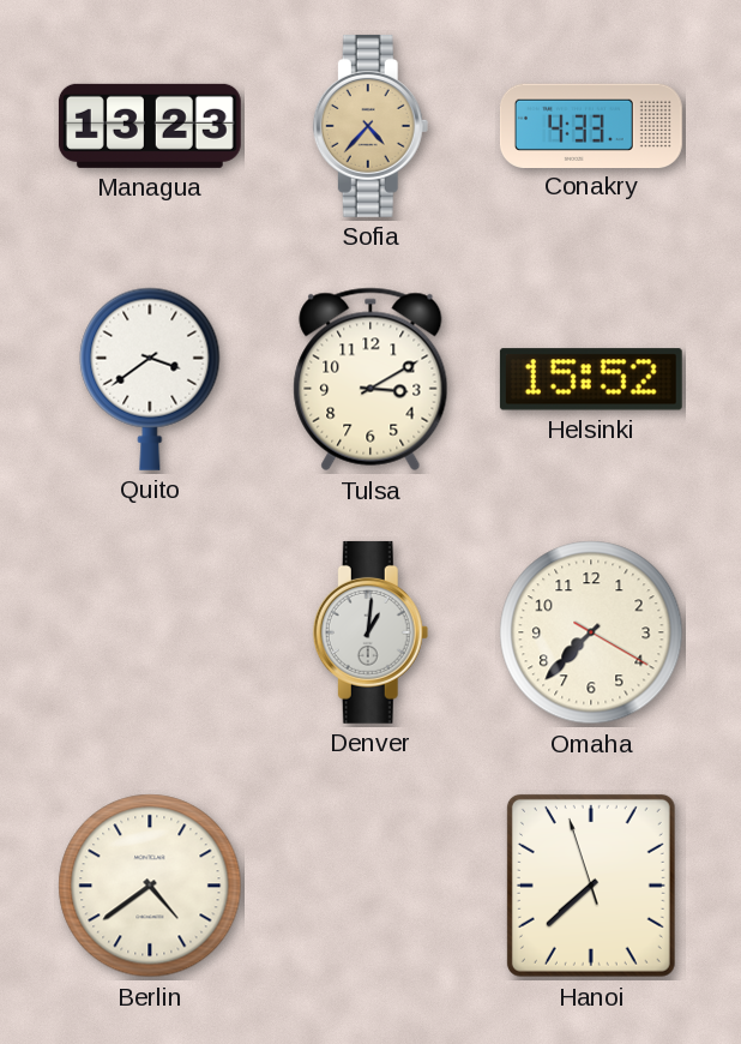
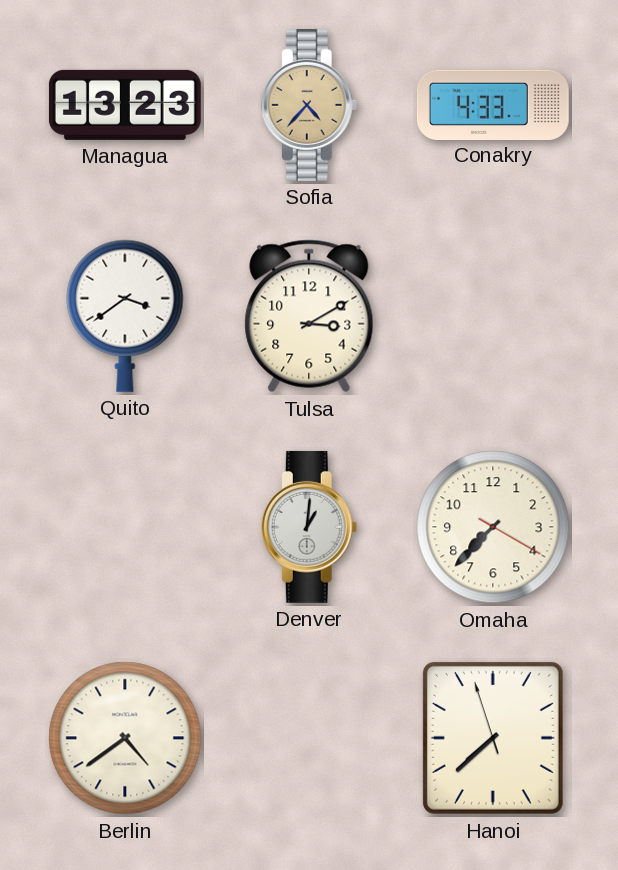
Helsinki: 15:52 -> none (591, 379)
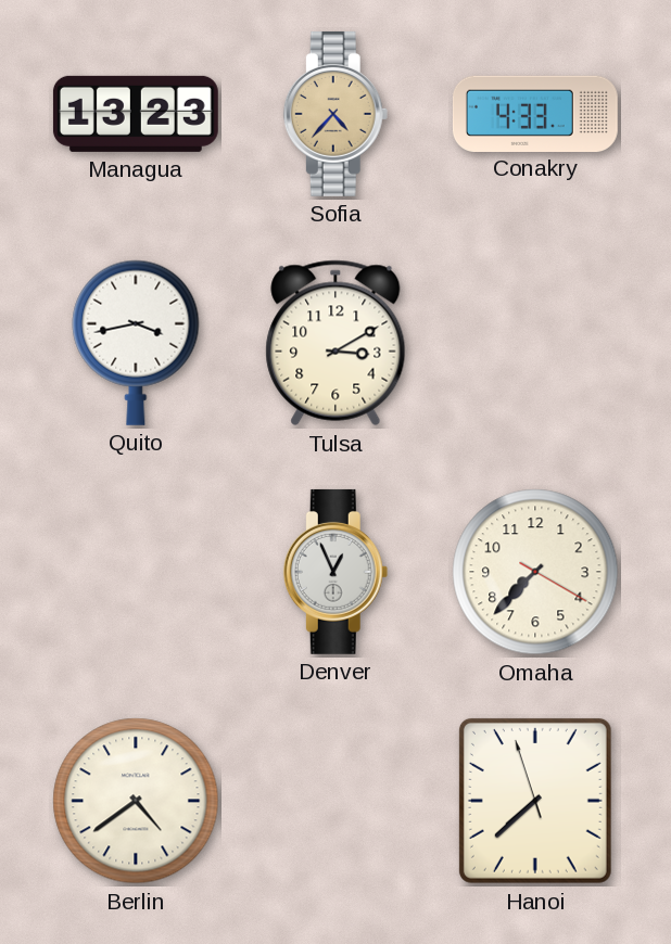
Quito: 3:39 -> 3:43 (136, 343)
Denver: 1:01 -> 12:56 (335, 572)
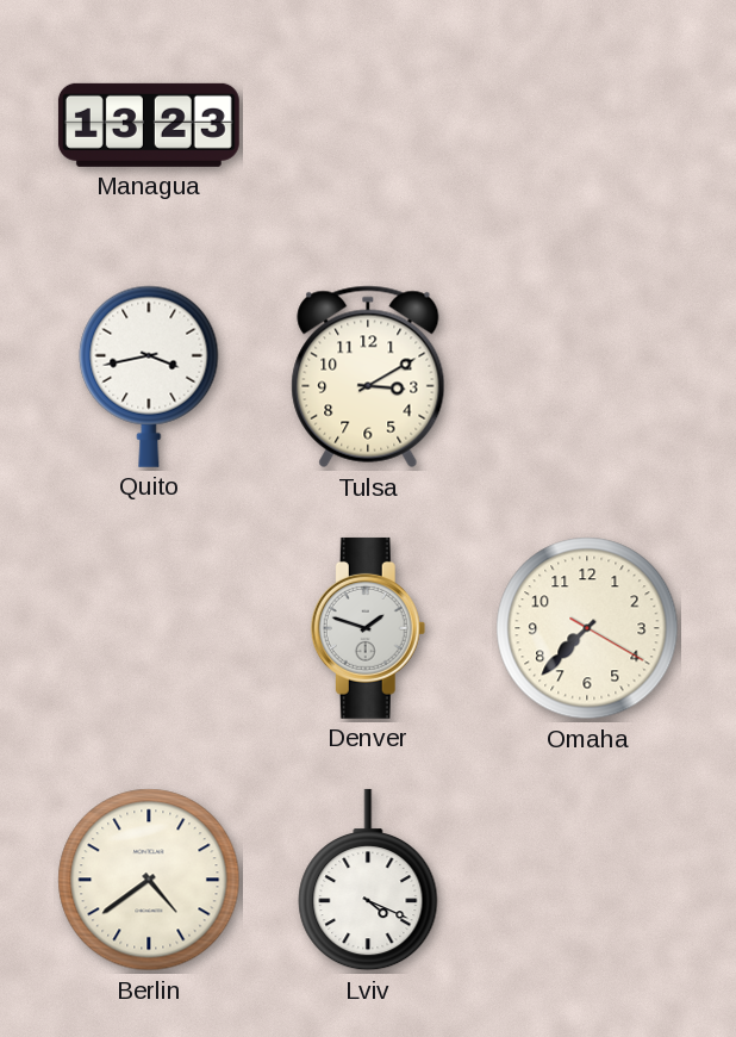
Sofia: 4:37 -> none (335, 114)
Conakry: 4:33 -> none (535, 113)
Denver: 12:56 -> 1:48 (368, 628)
Lviv: none -> 4:19 (368, 880)
Hanoi: 7:37 -> none (535, 801)
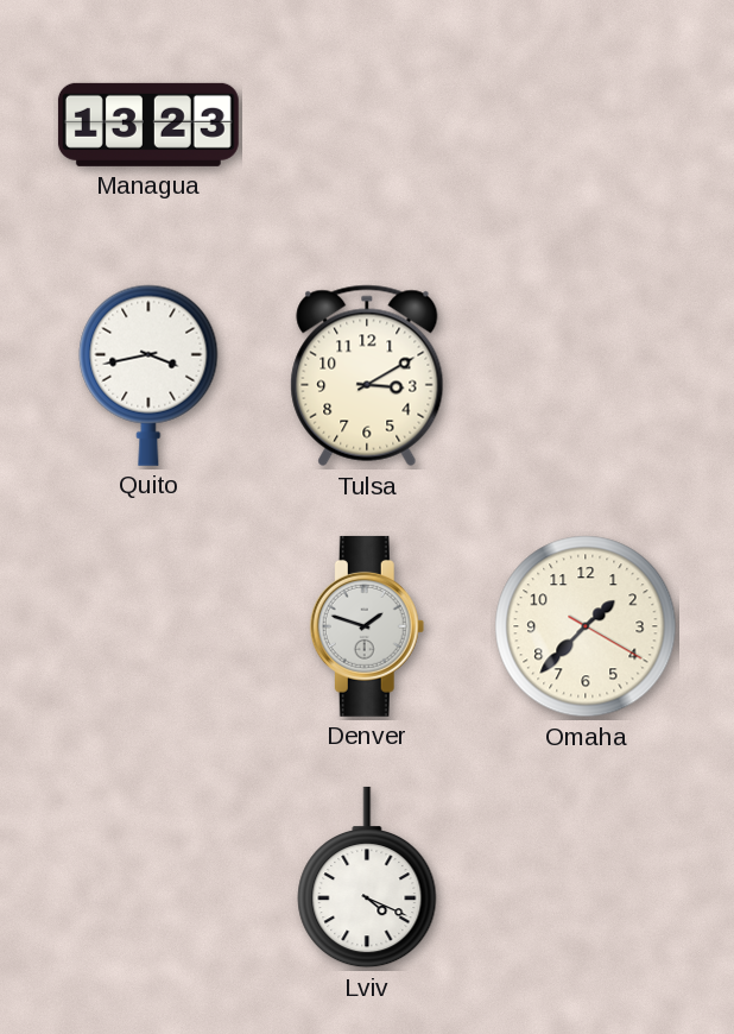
Omaha: 7:37 -> 1:37 (586, 626)
Berlin: 4:39 -> none (149, 880)
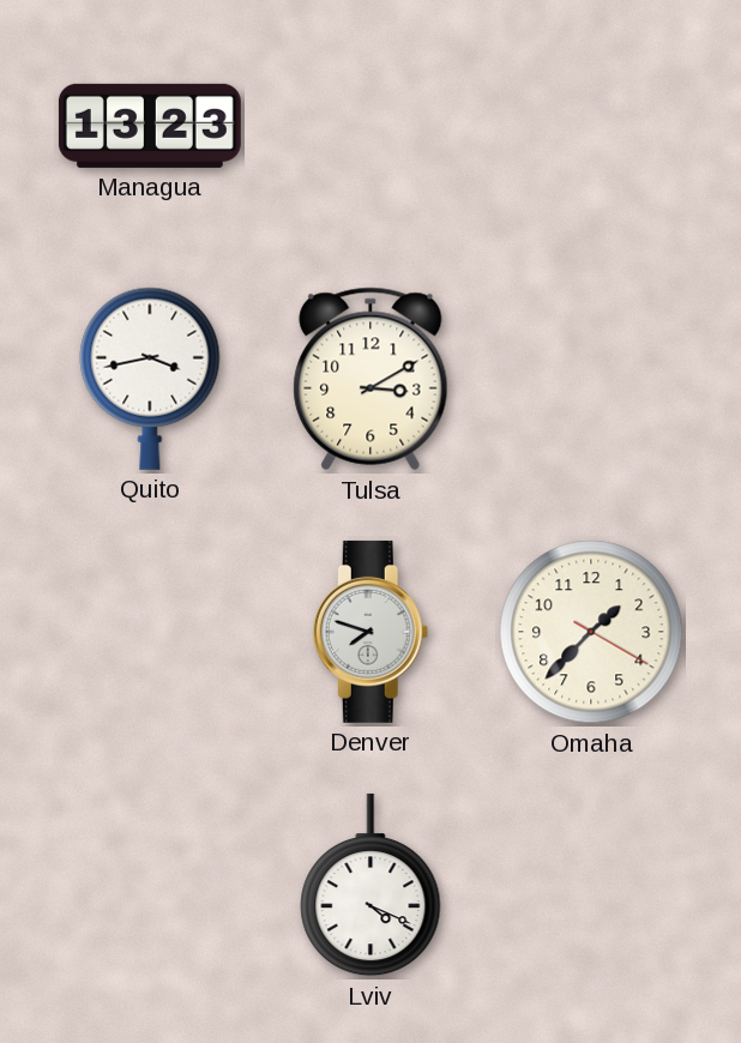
Denver: 1:48 -> 7:48 (370, 632)
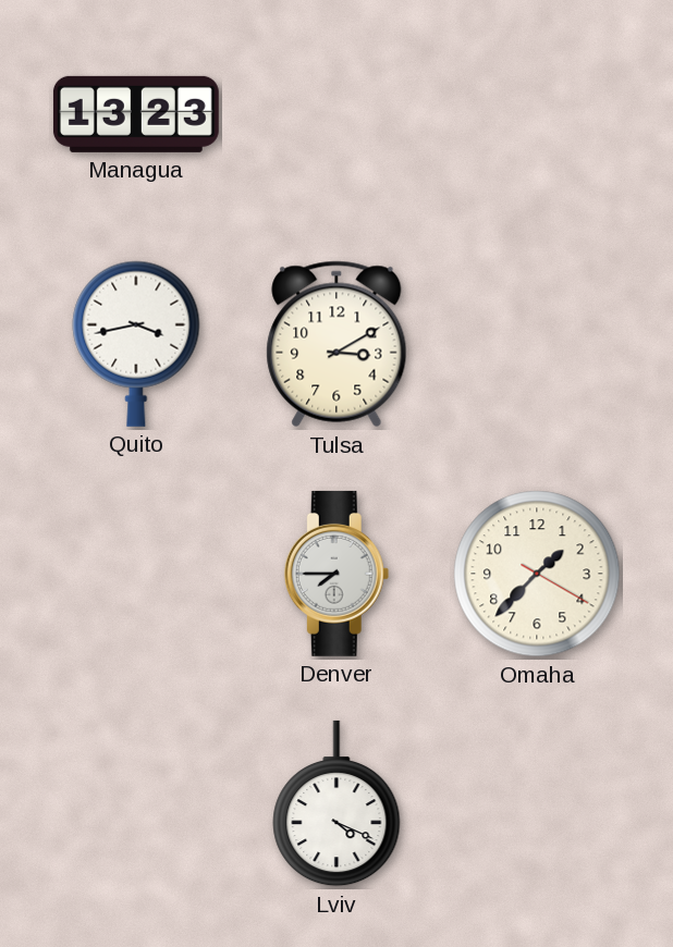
Denver: 7:48 -> 7:45 (337, 574)
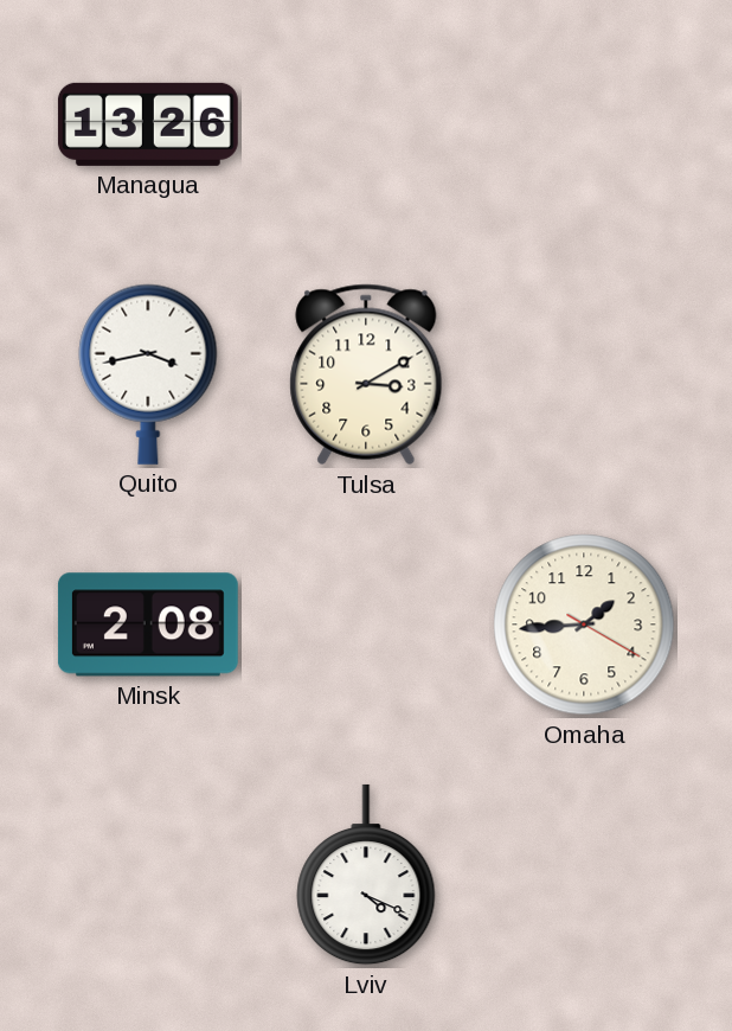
Managua: 13:23 -> 13:26 (148, 124)
Minsk: none -> 2:08 (148, 625)
Denver: 7:45 -> none (337, 574)
Omaha: 1:37 -> 1:44 (584, 625)
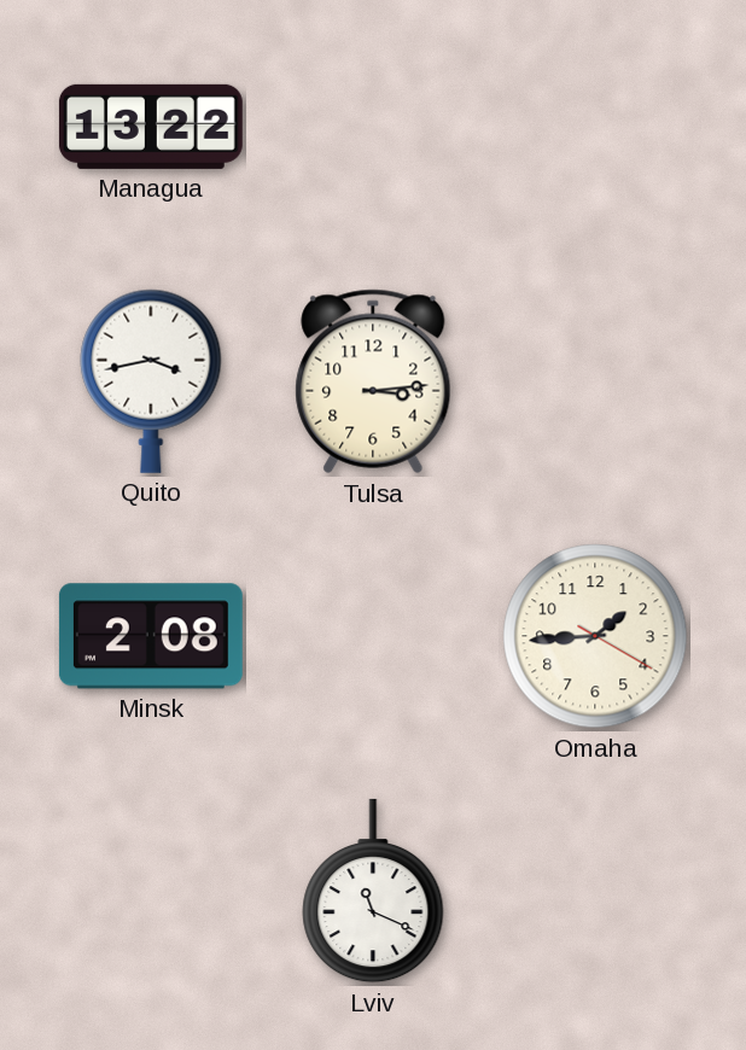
Managua: 13:26 -> 13:22 (151, 127)
Tulsa: 3:10 -> 3:14 (373, 381)
Lviv: 4:19 -> 11:19 (373, 891)
